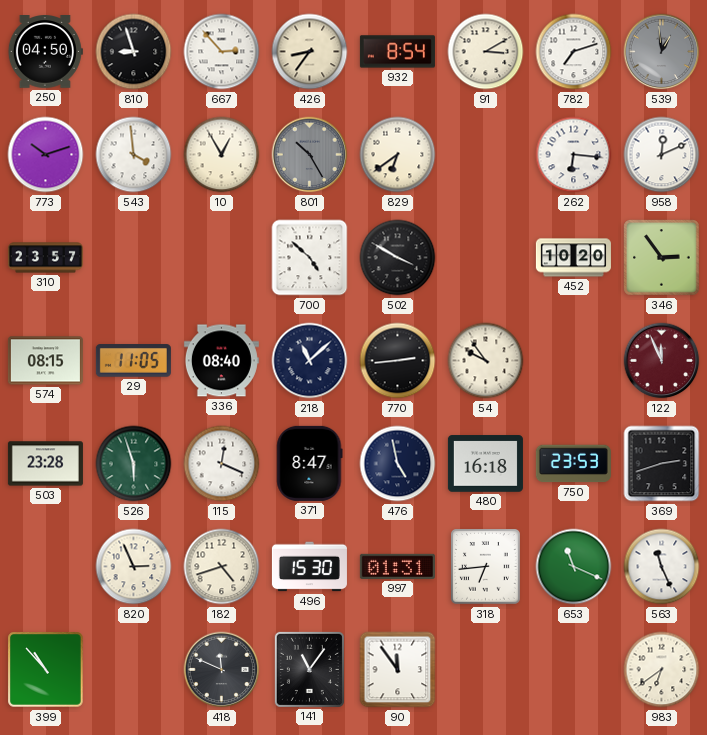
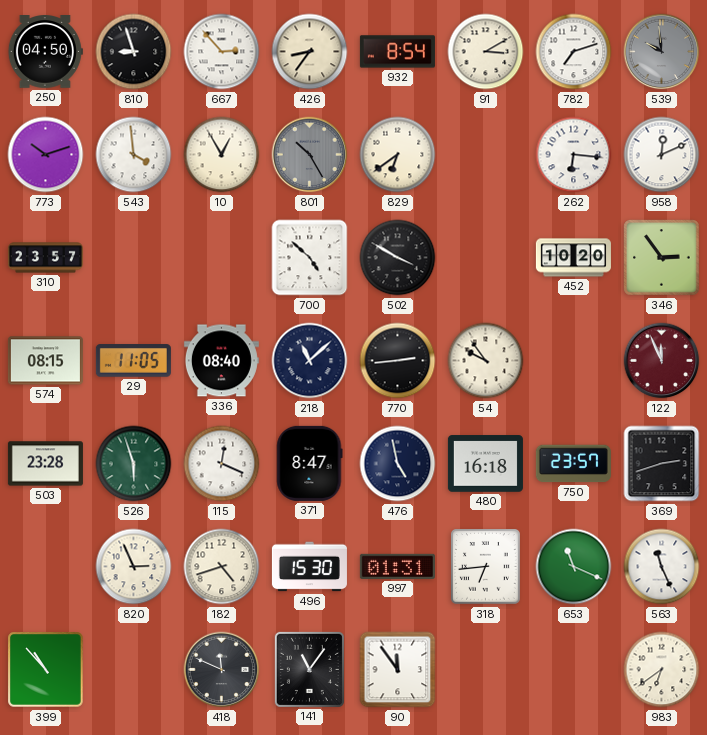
539: 12:59 -> 9:59 (662, 52)
750: 23:53 -> 23:57 (573, 464)
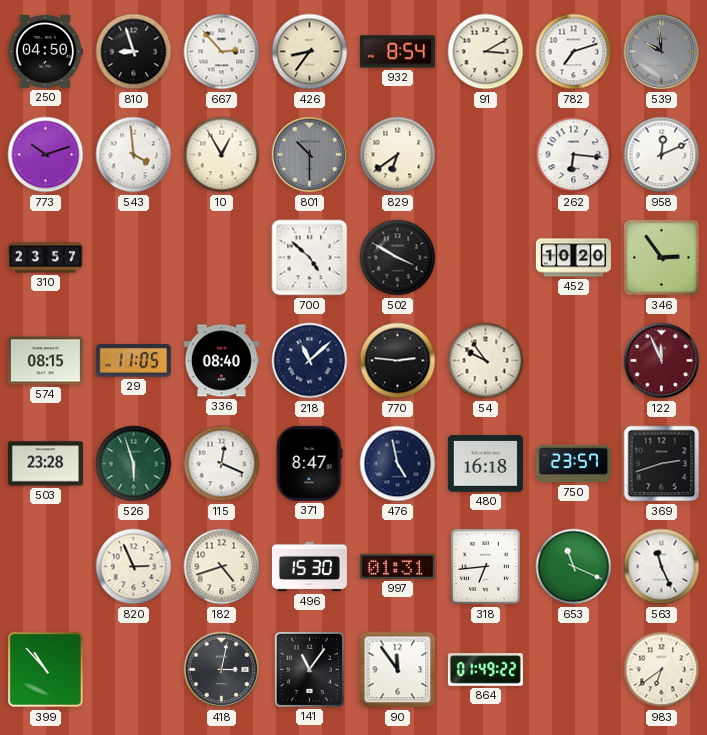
801: 10:25 -> 10:30 (310, 155)
770: 2:44 -> 2:46 (398, 361)
418: 11:49 -> 3:02 (222, 670)
864: none -> 01:49 (485, 670)
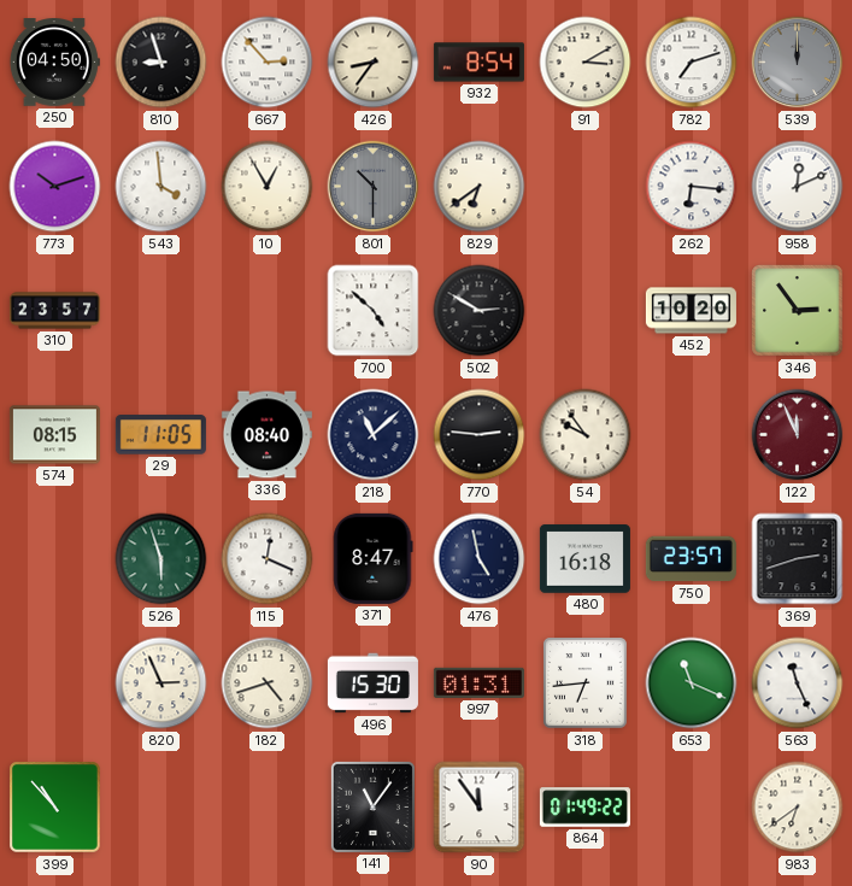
539: 9:59 -> 12:00 (798, 63)
502: 3:50 -> 2:50 (480, 311)
503: 23:28 -> none (45, 464)
418: 3:02 -> none (222, 670)
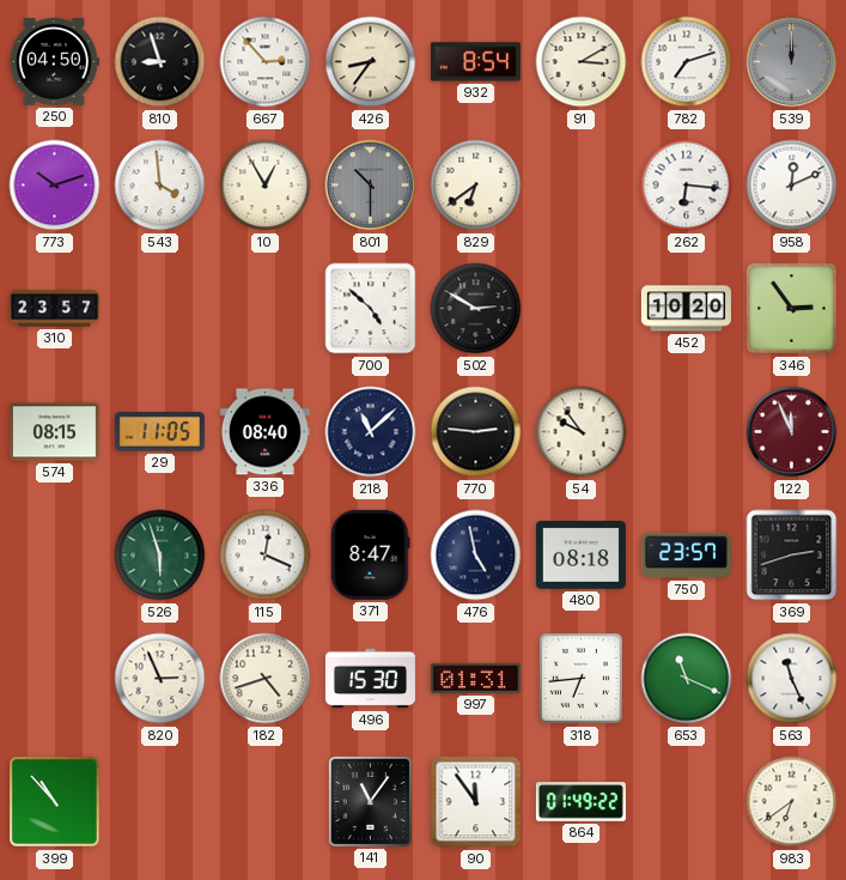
480: 16:18 -> 08:18 (580, 556)
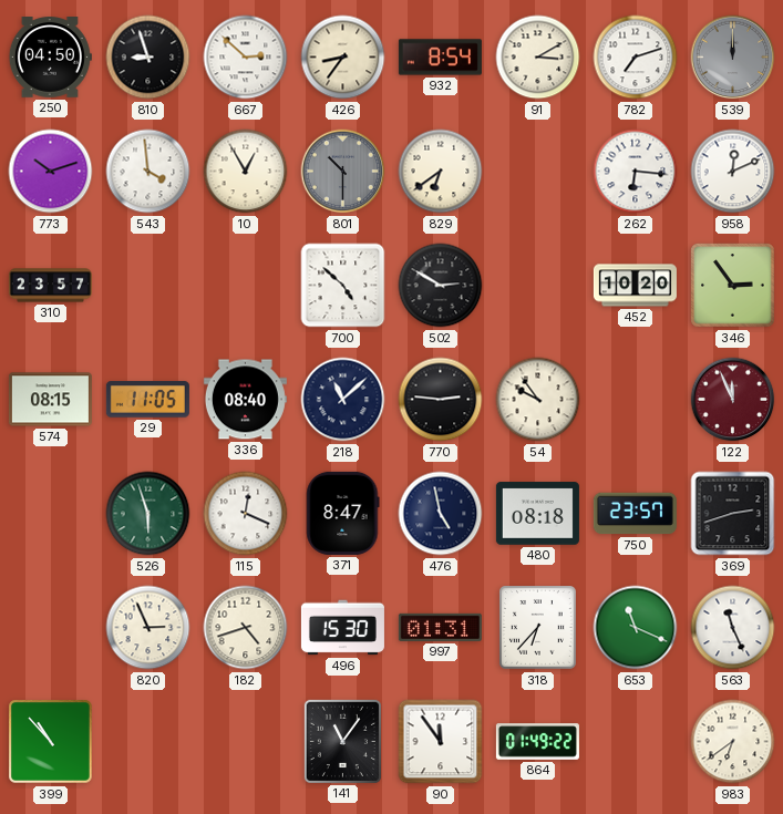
667: 2:53 -> 2:52 (246, 58)
318: 6:44 -> 6:37 (538, 628)
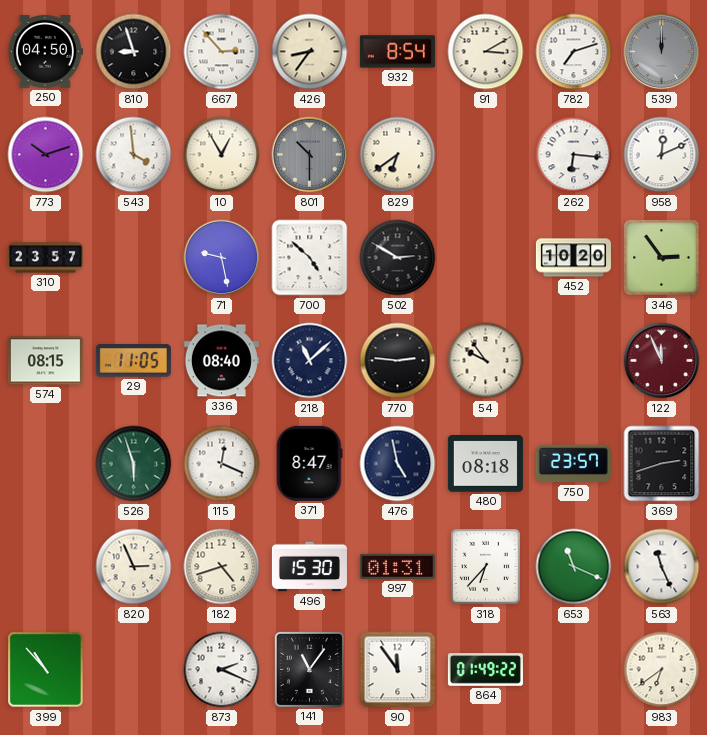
667: 2:52 -> 2:53 (222, 52)
71: none -> 9:28 (222, 258)
873: none -> 2:19 (222, 670)
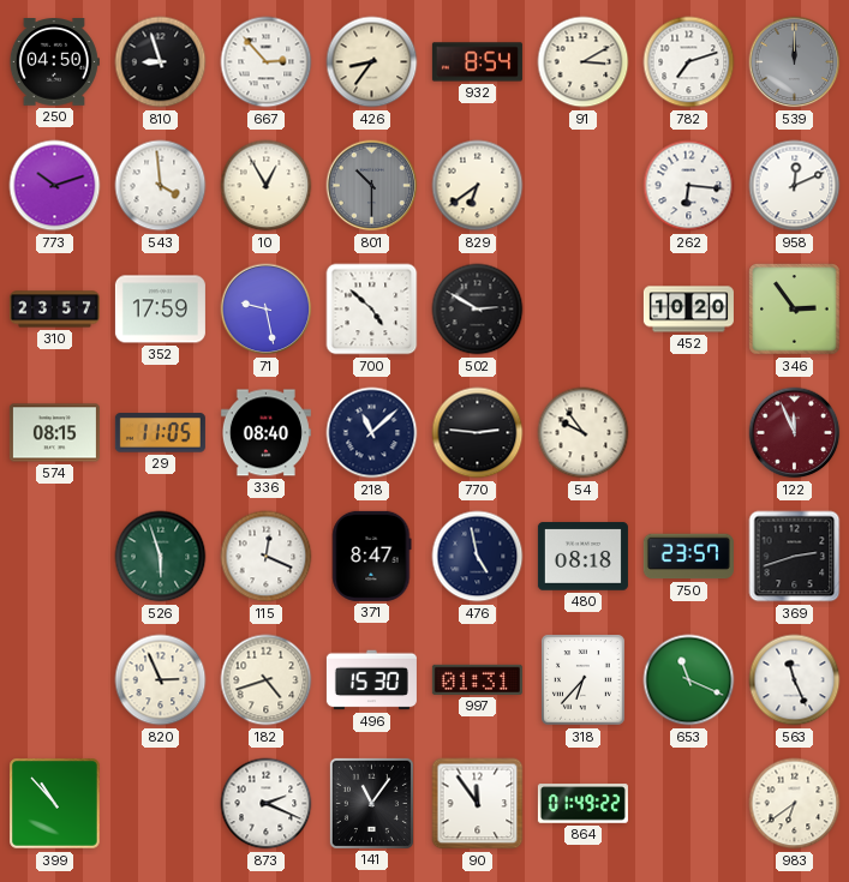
352: none -> 17:59 (160, 310)
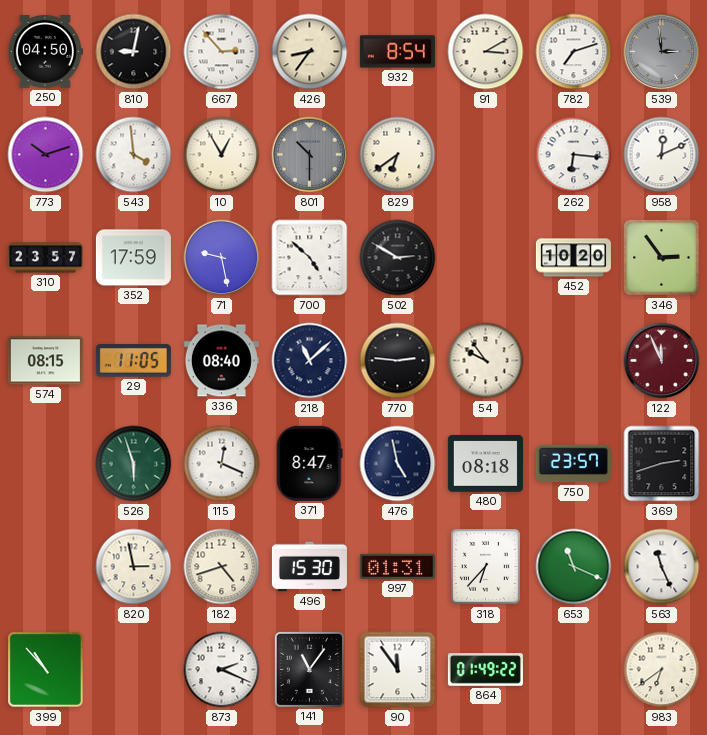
810: 8:57 -> 9:02 (134, 52)
539: 12:00 -> 2:59 (662, 52)
820: 2:56 -> 2:58 (134, 567)
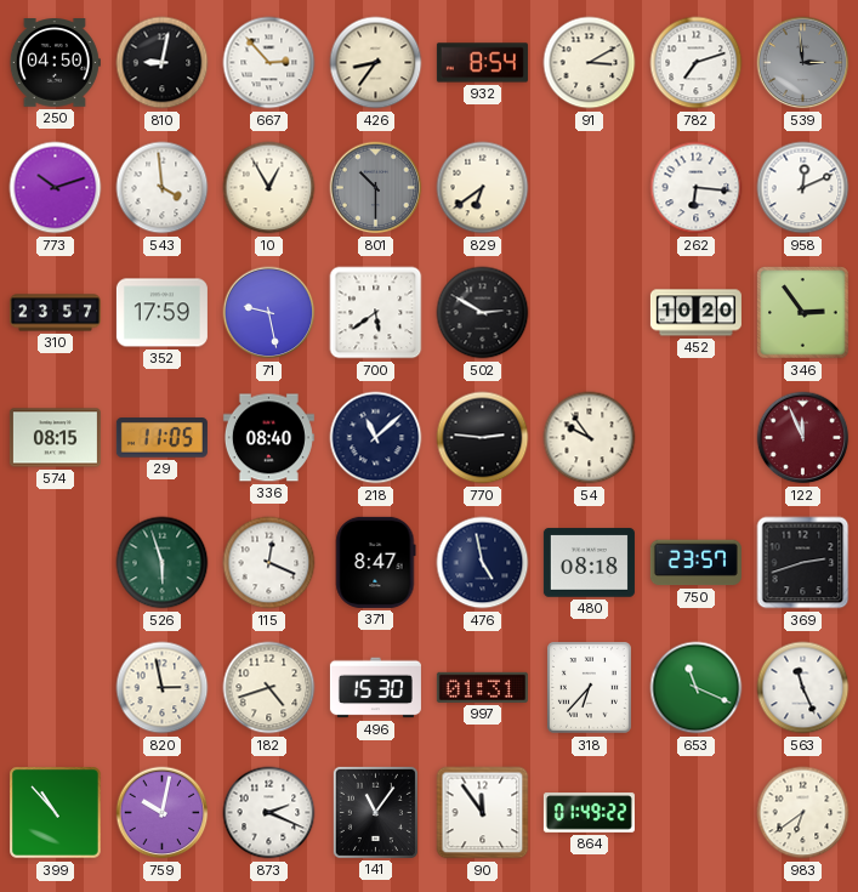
700: 4:52 -> 5:39 (376, 313)
759: none -> 10:02 (163, 813)
